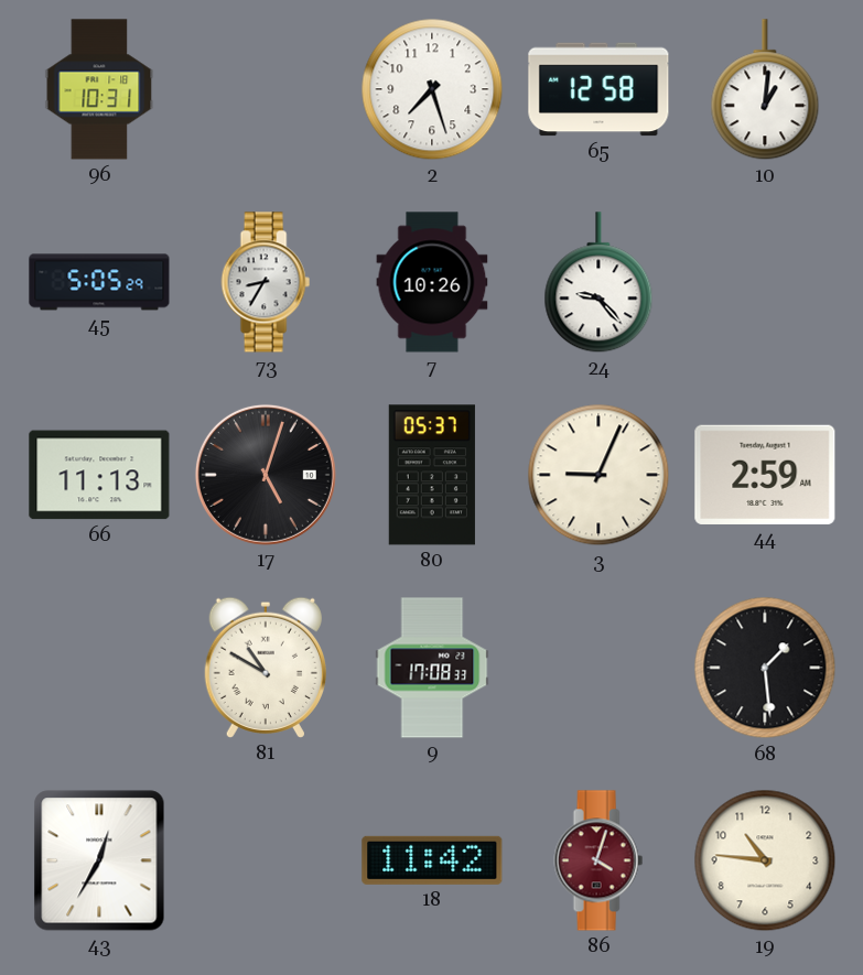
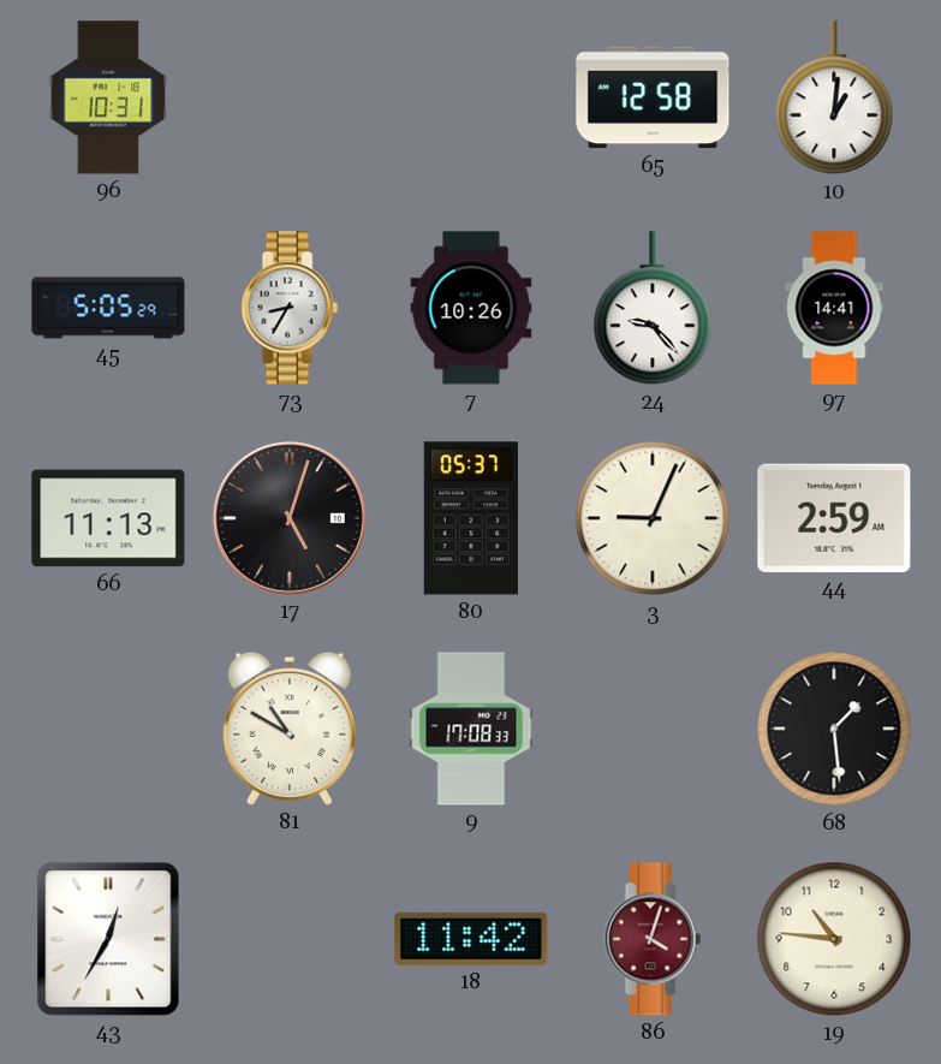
2: 7:27 -> none (432, 89)
97: none -> 14:41 (834, 308)
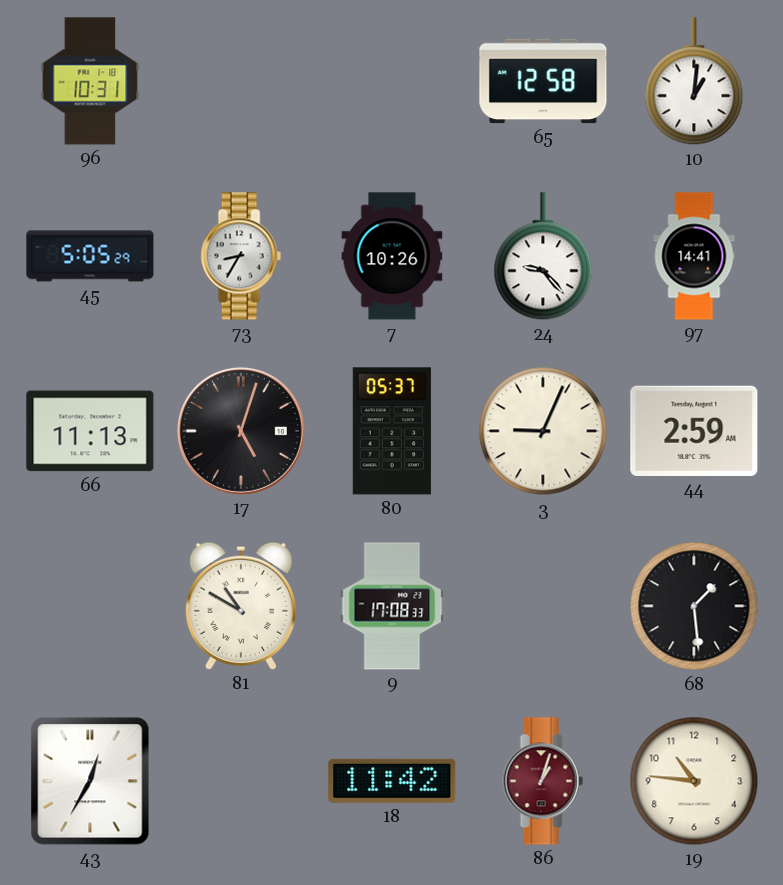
86: 4:03 -> 1:03 (543, 781)
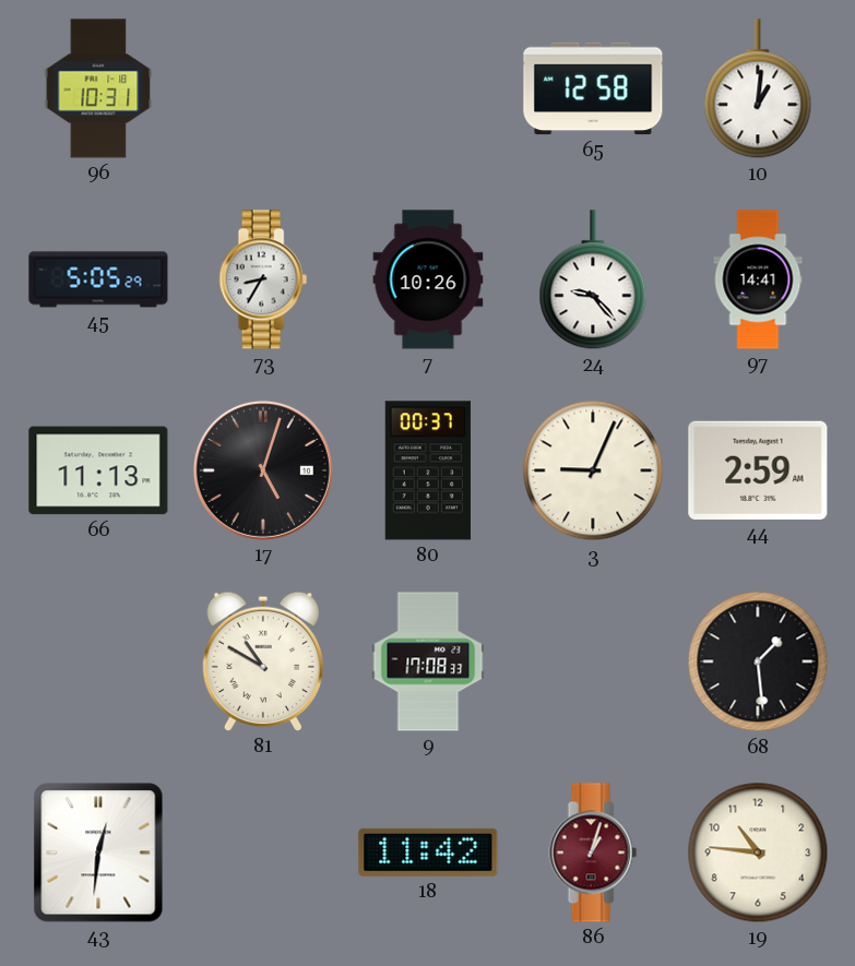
80: 05:37 -> 00:37 (428, 470)
43: 12:35 -> 12:31 (98, 852)
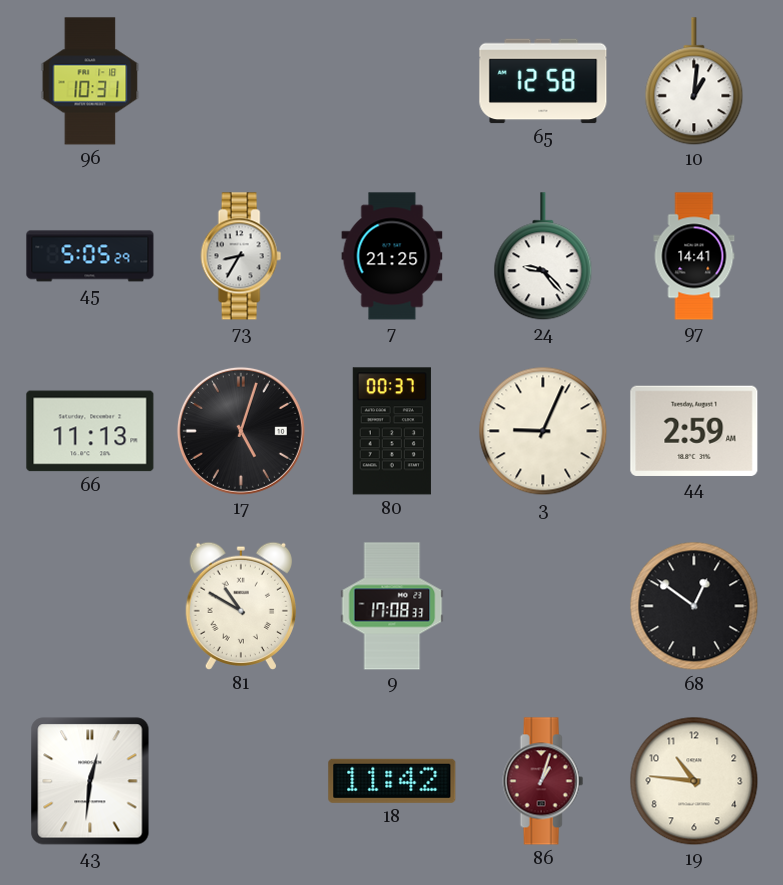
7: 10:26 -> 21:25 (392, 256)
68: 1:29 -> 12:51 (694, 606)
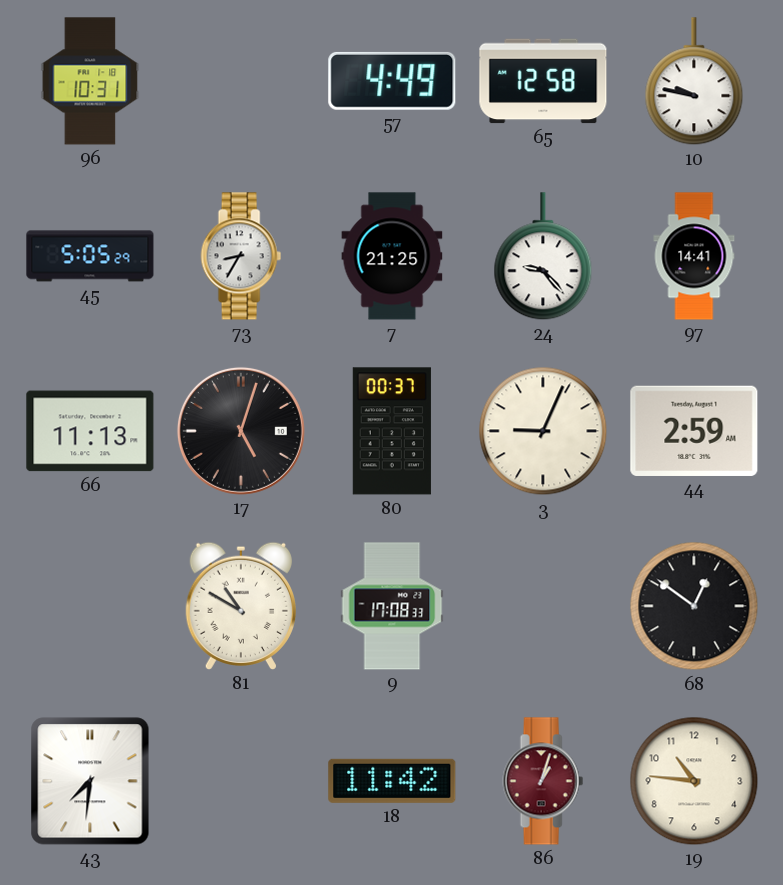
57: none -> 4:49 (392, 81)
10: 1:01 -> 9:47 (694, 82)
43: 12:31 -> 7:31 (90, 781)
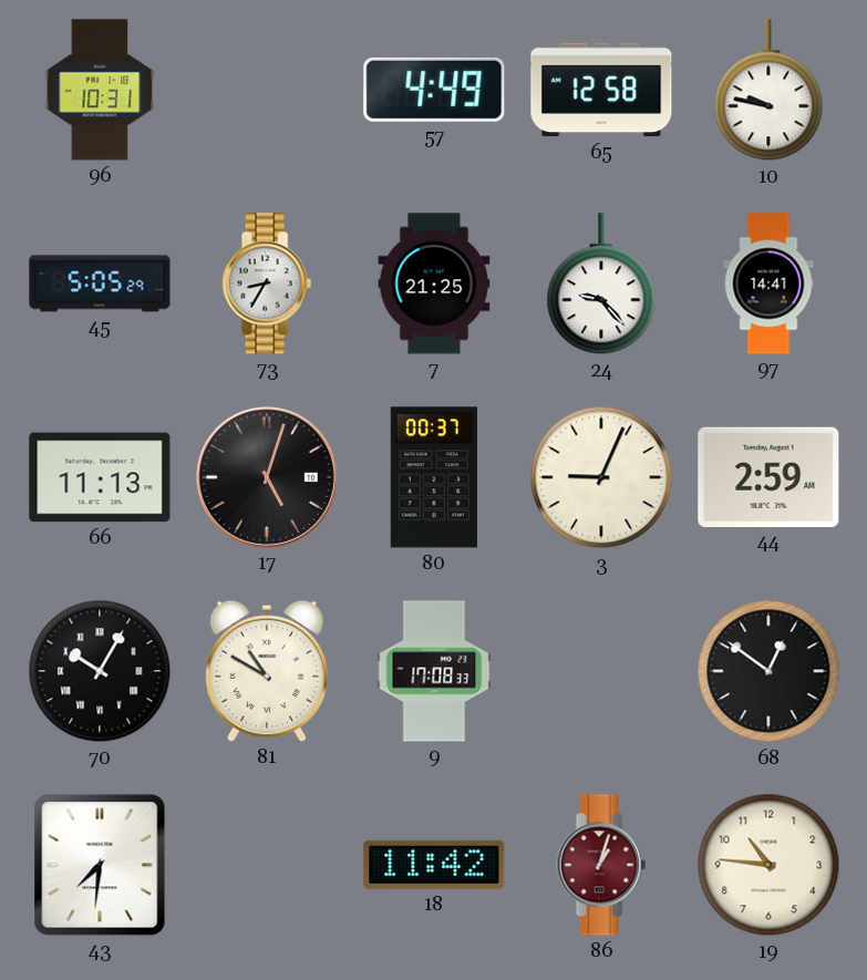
70: none -> 10:05 (100, 671)
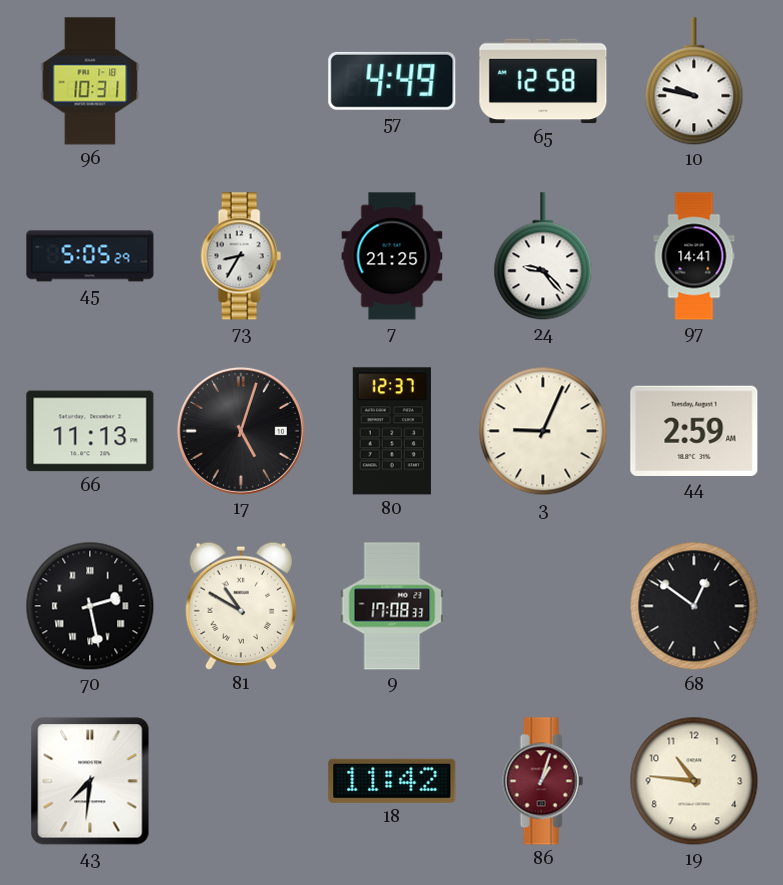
80: 00:37 -> 12:37 (392, 431)
70: 10:05 -> 2:28 (90, 606)
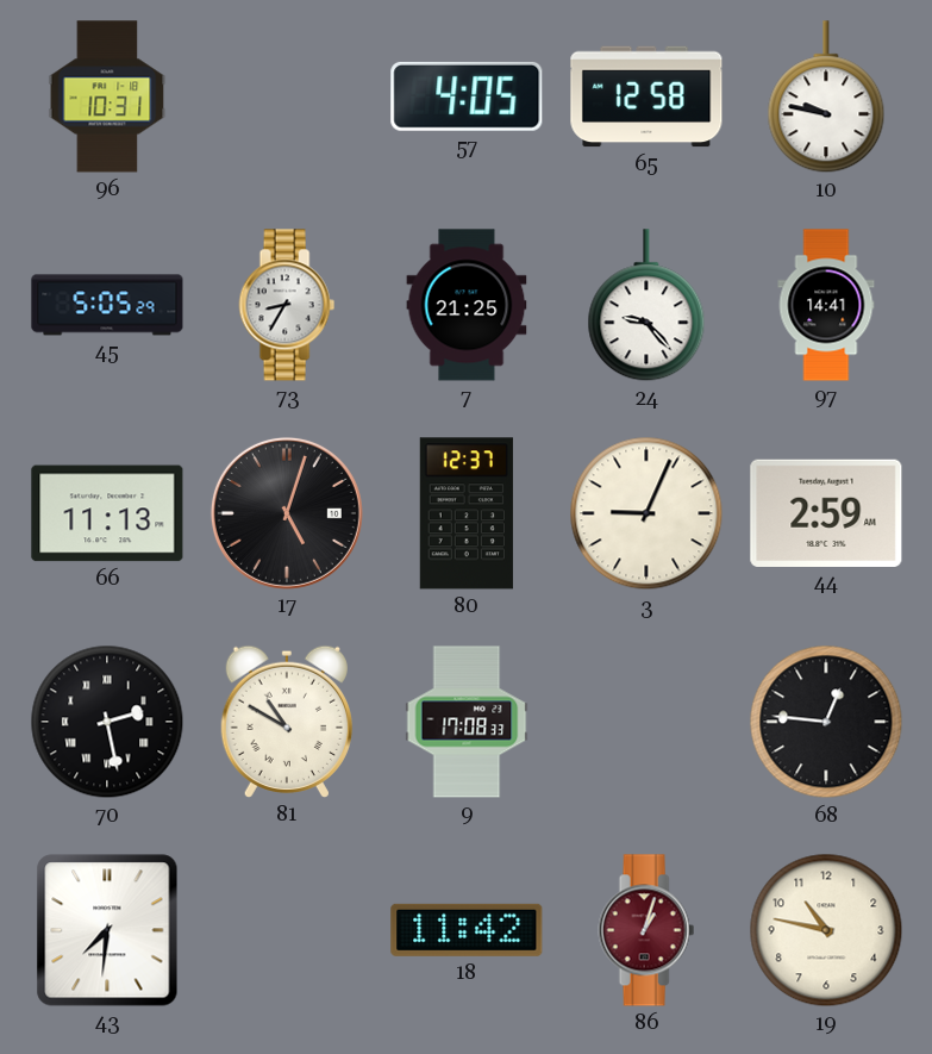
57: 4:49 -> 4:05 (467, 96)
68: 12:51 -> 12:46 (826, 722)
19: 10:46 -> 10:47 (826, 930)
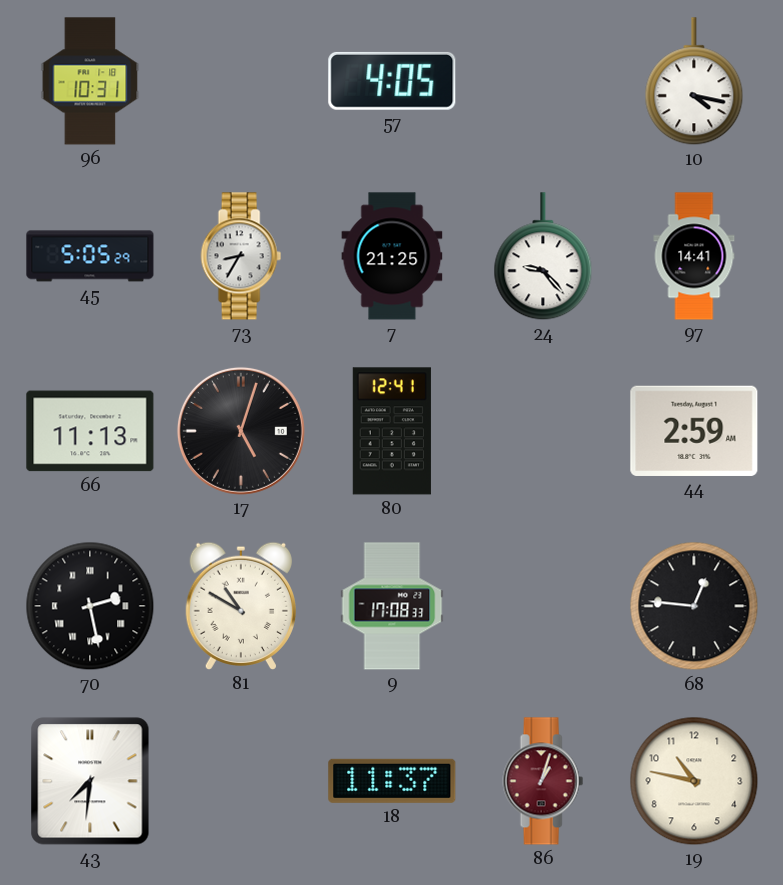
65: 12:58 -> none (646, 96)
10: 9:47 -> 4:17 (694, 82)
80: 12:37 -> 12:41 (392, 431)
3: 9:04 -> none (646, 513)
18: 11:42 -> 11:37 (392, 781)
